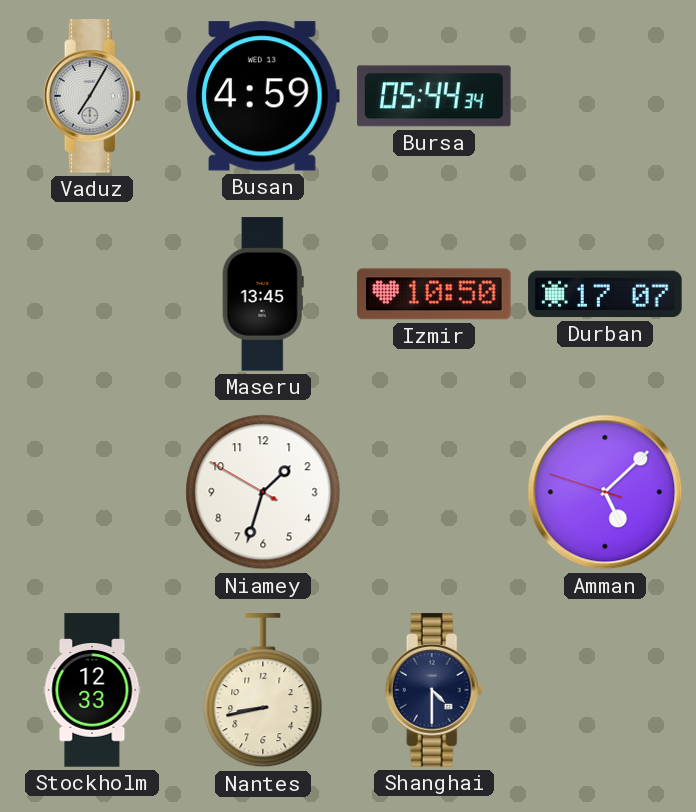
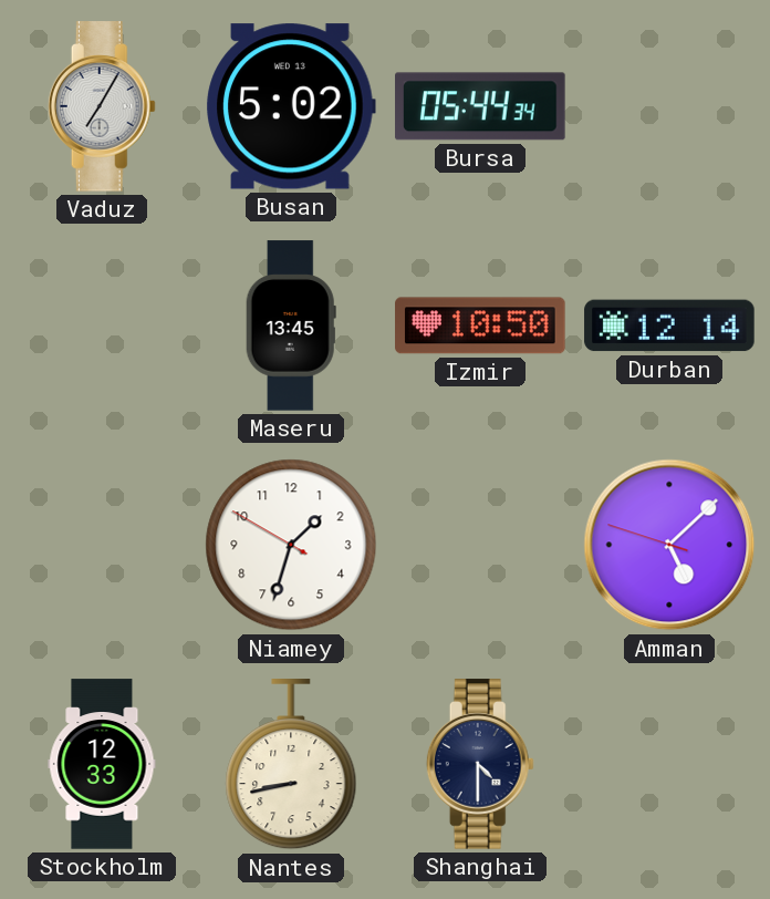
Busan: 4:59 -> 5:02 (291, 106)
Durban: 17:07 -> 12:14 (669, 325)
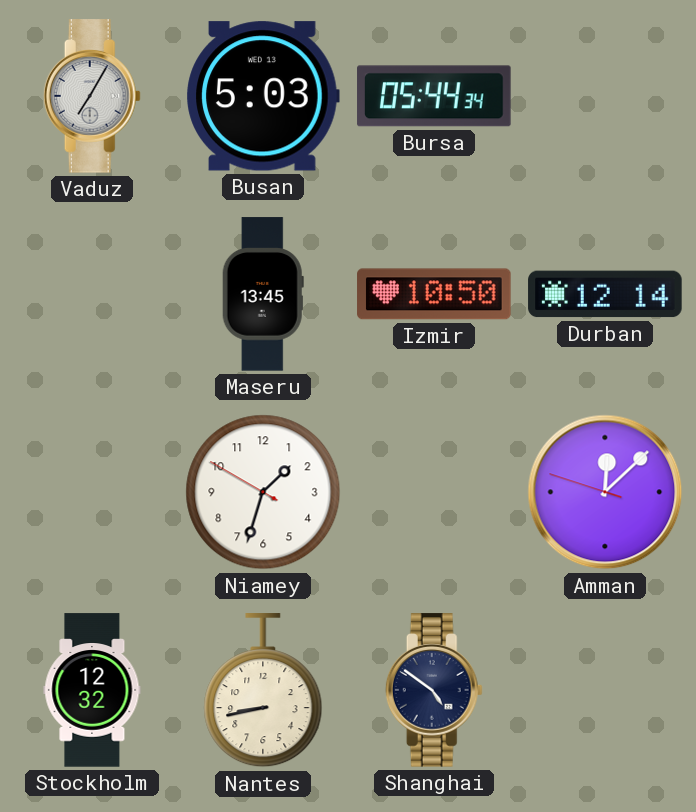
Busan: 5:02 -> 5:03 (263, 96)
Amman: 5:07 -> 12:07 (605, 492)
Stockholm: 12:33 -> 12:32 (92, 690)
Shanghai: 4:30 -> 4:51 (434, 690)
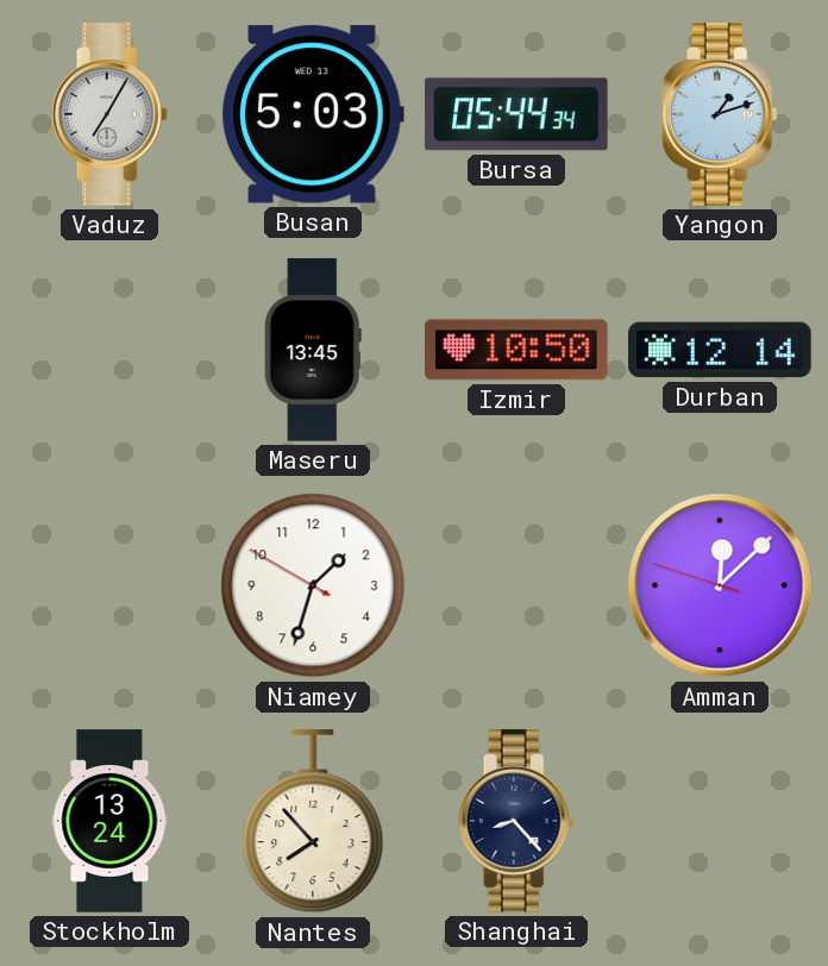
Yangon: none -> 1:12 (720, 114)
Stockholm: 12:32 -> 13:24 (109, 821)
Nantes: 8:43 -> 7:53 (313, 822)
Shanghai: 4:51 -> 8:23 (516, 821)
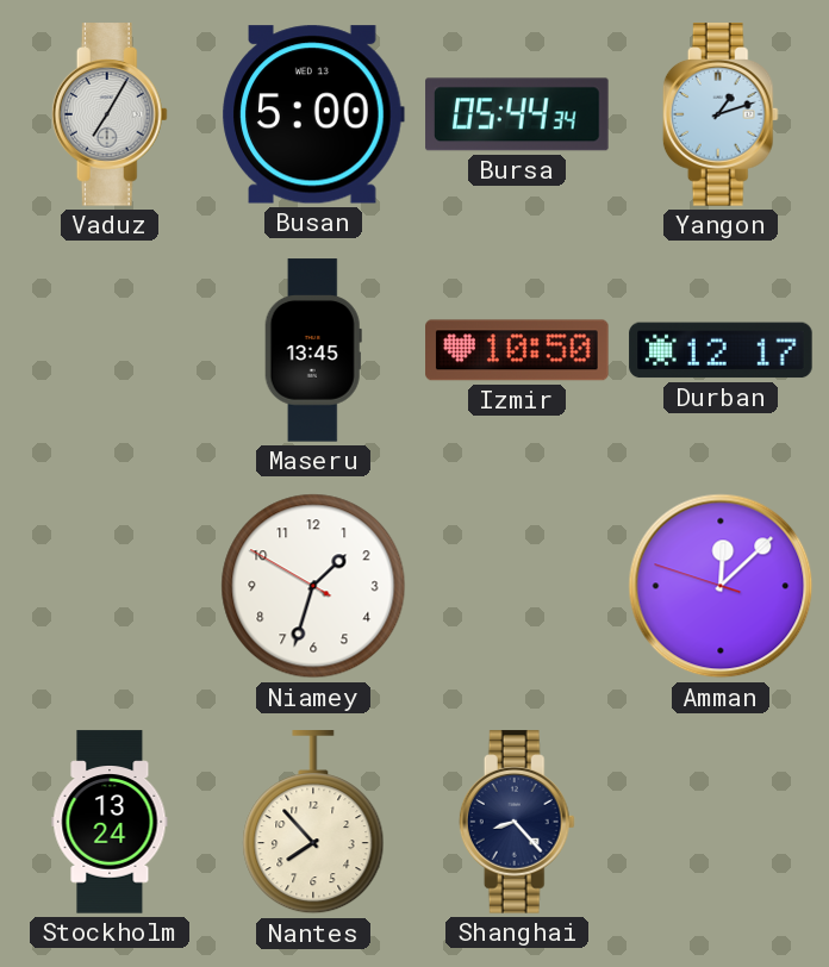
Busan: 5:03 -> 5:00 (313, 114)
Durban: 12:14 -> 12:17 (721, 350)
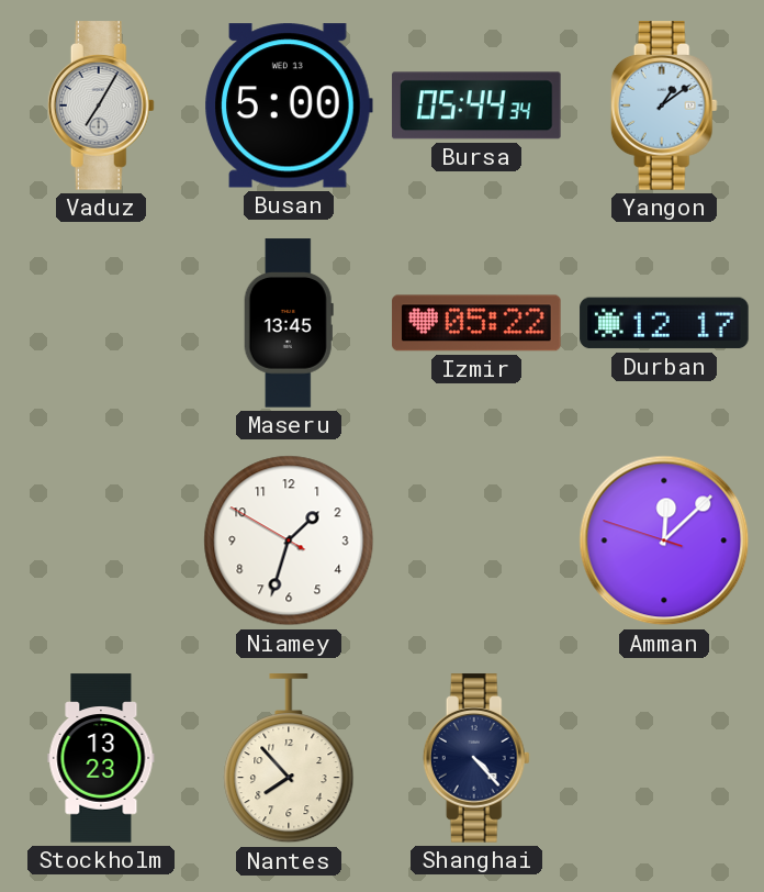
Yangon: 1:12 -> 1:09 (664, 105)
Izmir: 10:50 -> 05:22 (476, 323)
Stockholm: 13:24 -> 13:23 (101, 758)
Shanghai: 8:23 -> 4:23 (476, 758)
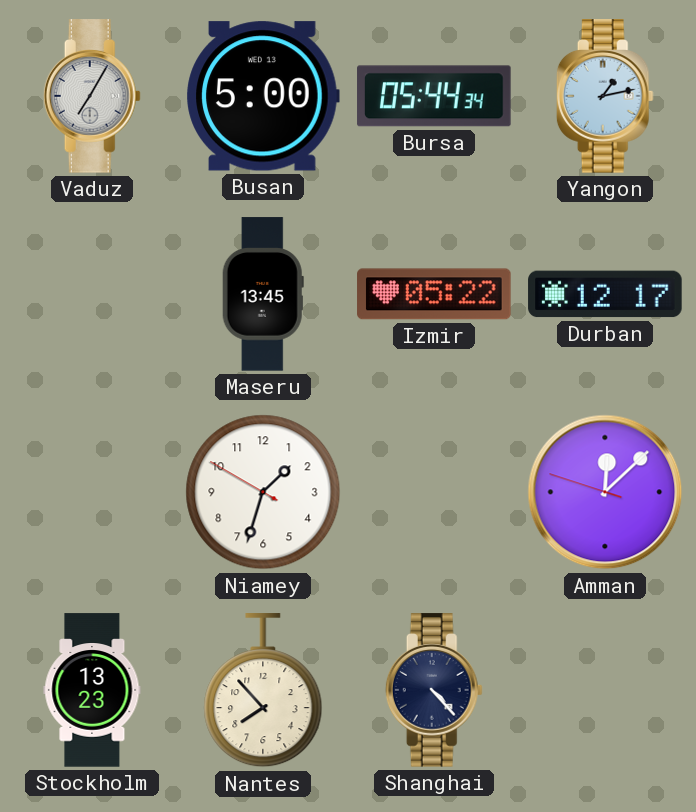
Yangon: 1:09 -> 1:13 (605, 96)
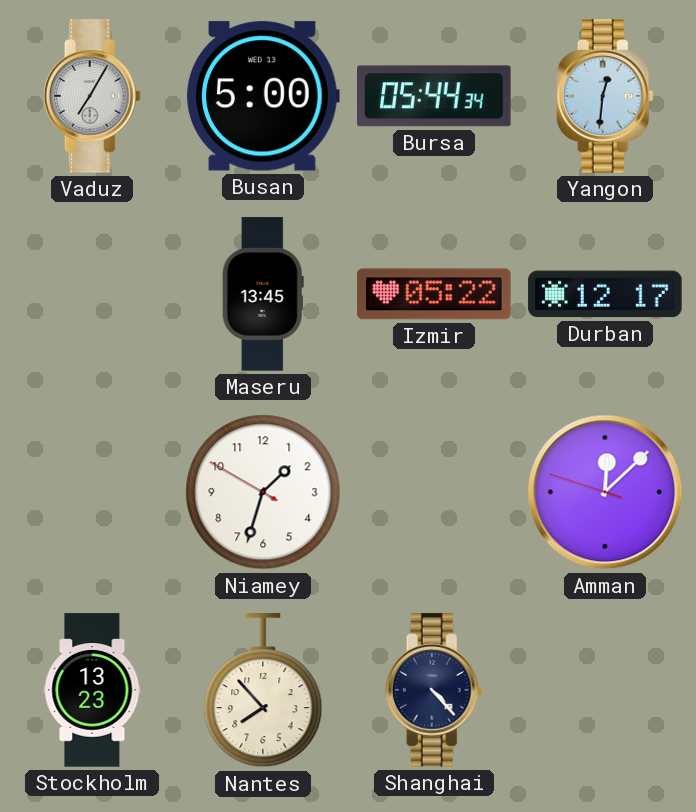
Yangon: 1:13 -> 12:31 (605, 96)
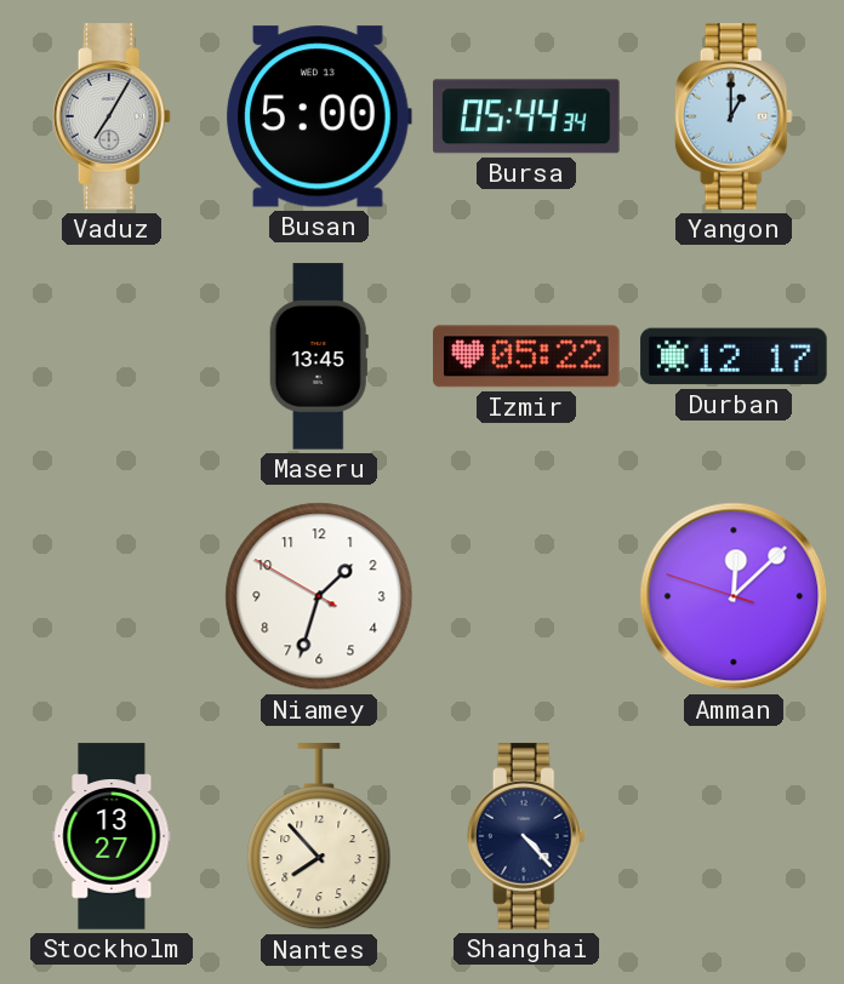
Yangon: 12:31 -> 1:00 (734, 116)
Stockholm: 13:23 -> 13:27 (112, 836)
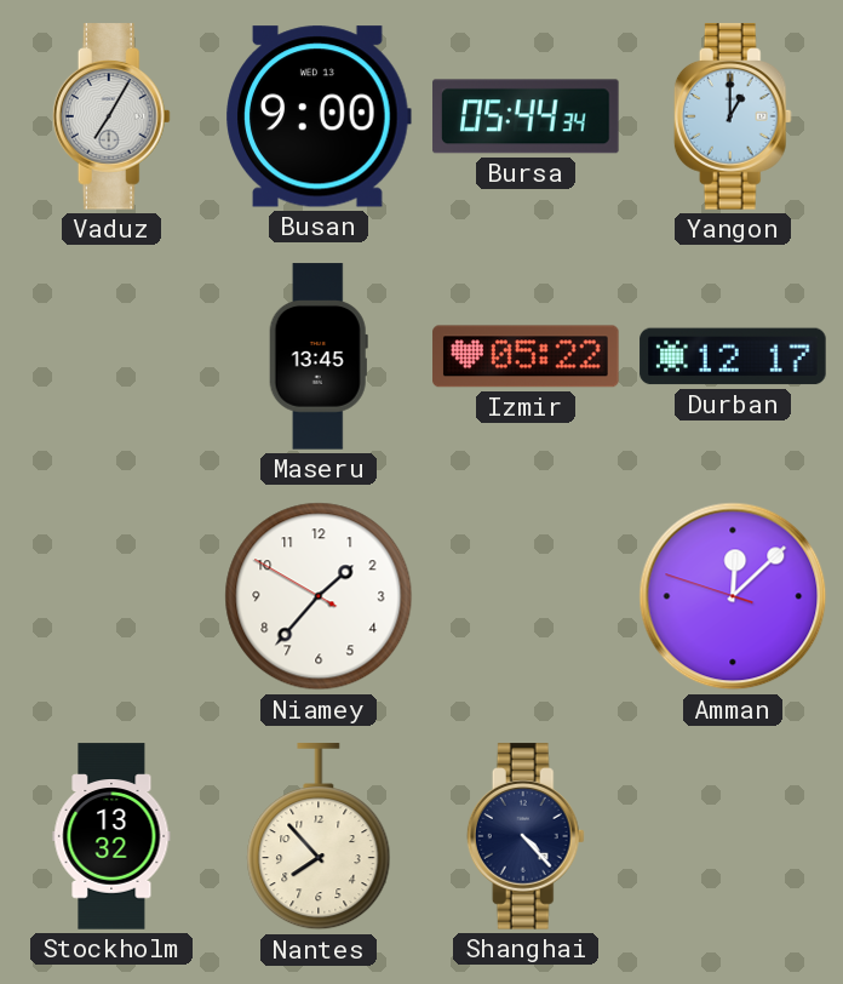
Busan: 5:00 -> 9:00 (319, 116)
Niamey: 1:32 -> 1:36 (319, 596)
Stockholm: 13:27 -> 13:32 (111, 836)
